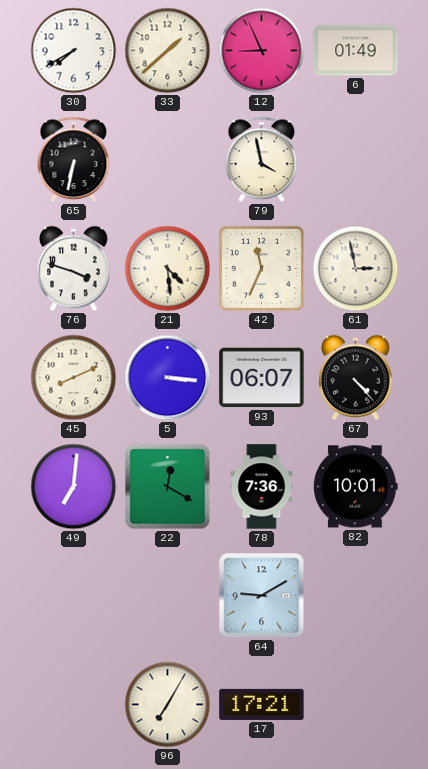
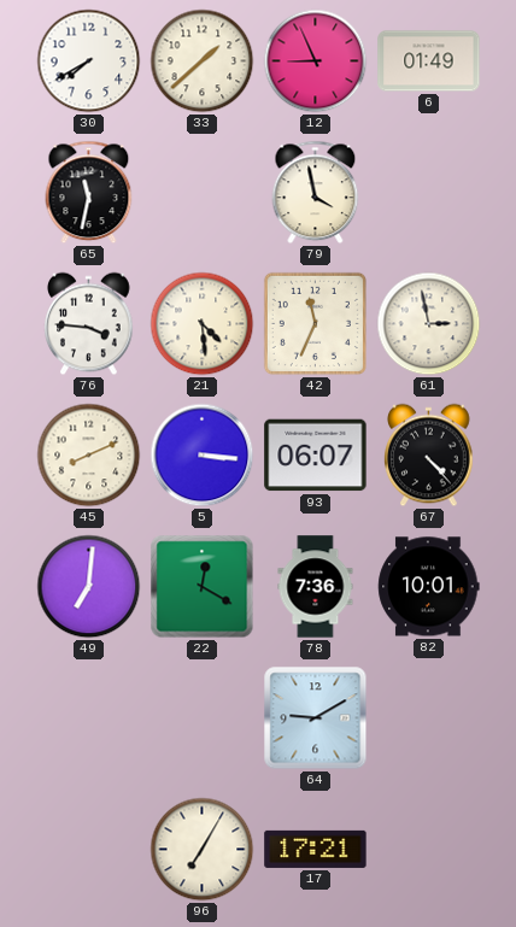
65: 6:32 -> 11:32 (89, 193)
76: 3:48 -> 3:46 (89, 324)
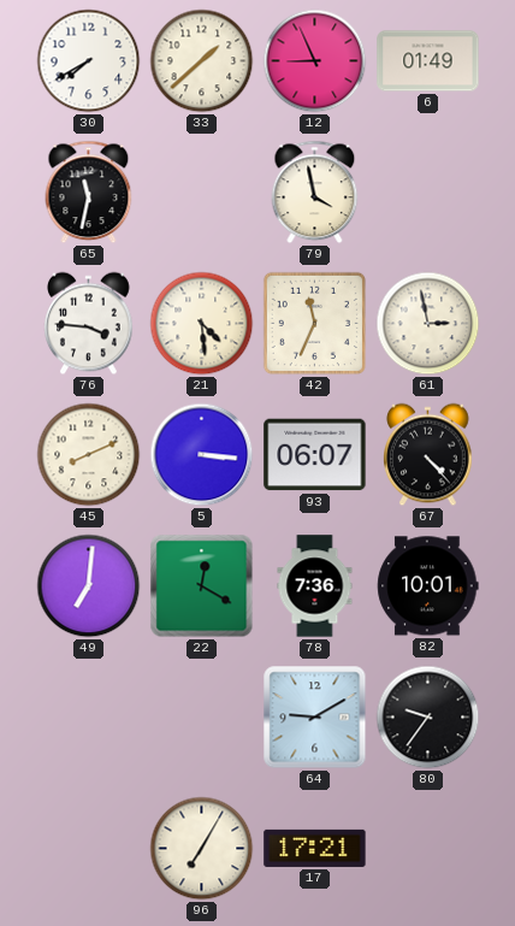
80: none -> 9:36 (428, 718)
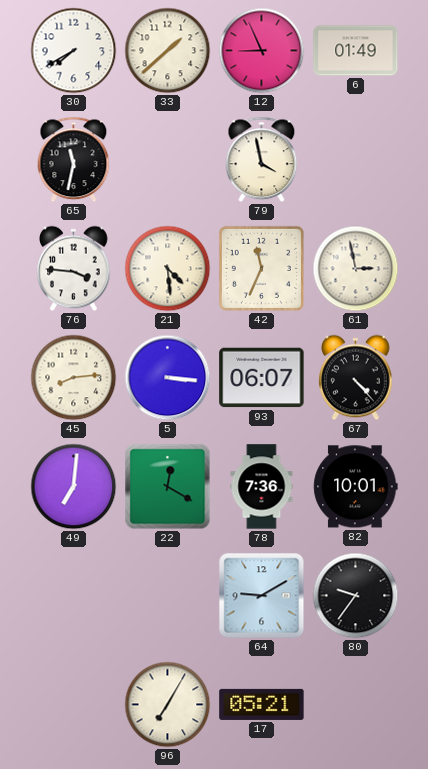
45: 8:11 -> 8:14 (74, 378)
17: 17:21 -> 05:21 (262, 704)
